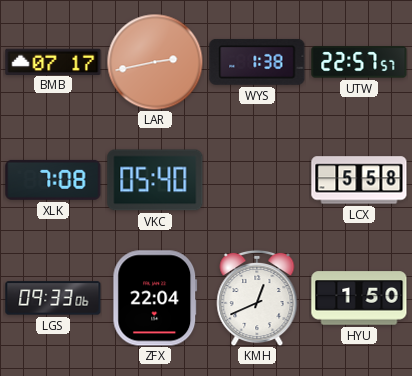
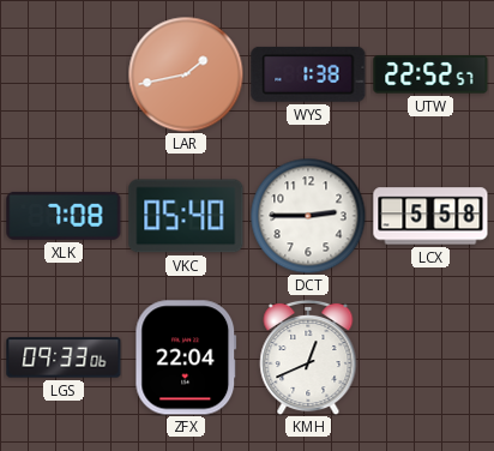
BMB: 07:17 -> none (53, 61)
LAR: 2:43 -> 1:43 (186, 74)
UTW: 22:57 -> 22:52 (430, 74)
DCT: none -> 2:45 (308, 216)
HYU: 1:50 -> none (359, 298)
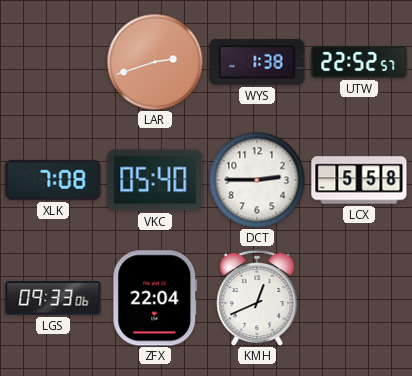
LAR: 1:43 -> 2:42 (155, 62)
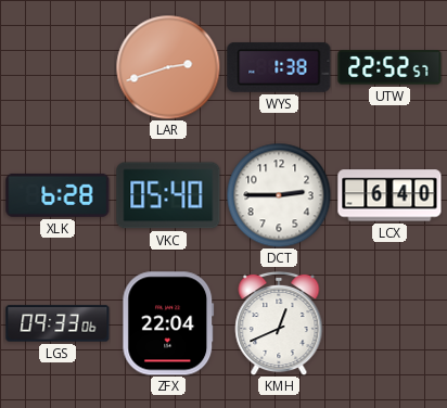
XLK: 7:08 -> 6:28 (58, 195)
LCX: 5:58 -> 6:40 (389, 195)
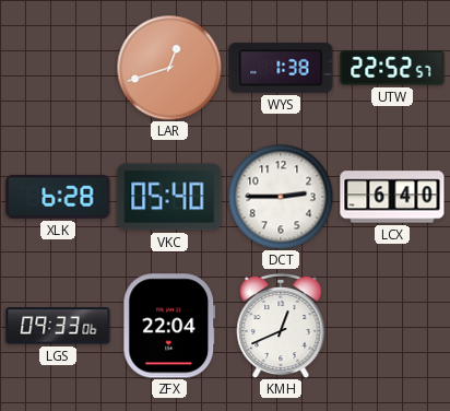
LAR: 2:42 -> 12:42 (169, 68)
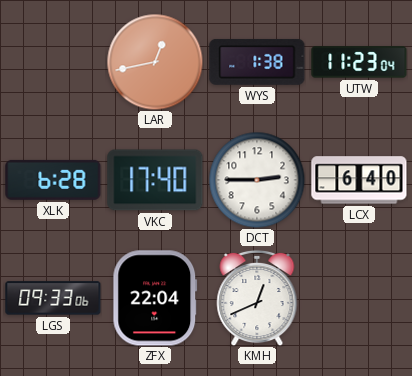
LAR: 12:42 -> 12:43 (155, 62)
UTW: 22:52 -> 11:23 (359, 62)
VKC: 05:40 -> 17:40 (155, 180)
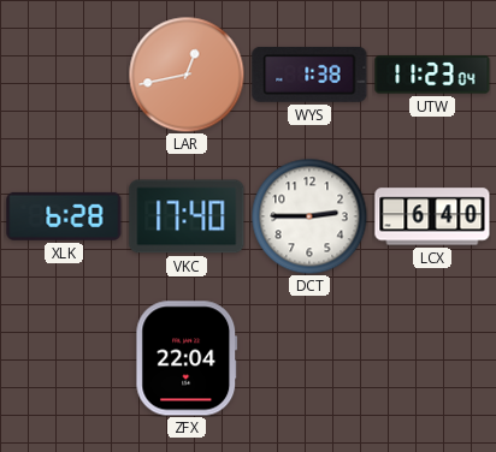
LGS: 09:33 -> none (53, 298)
KMH: 12:41 -> none (257, 298)
